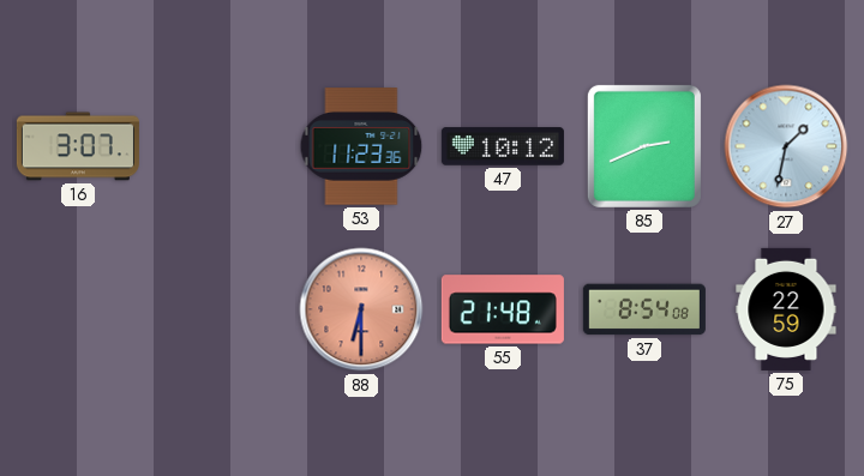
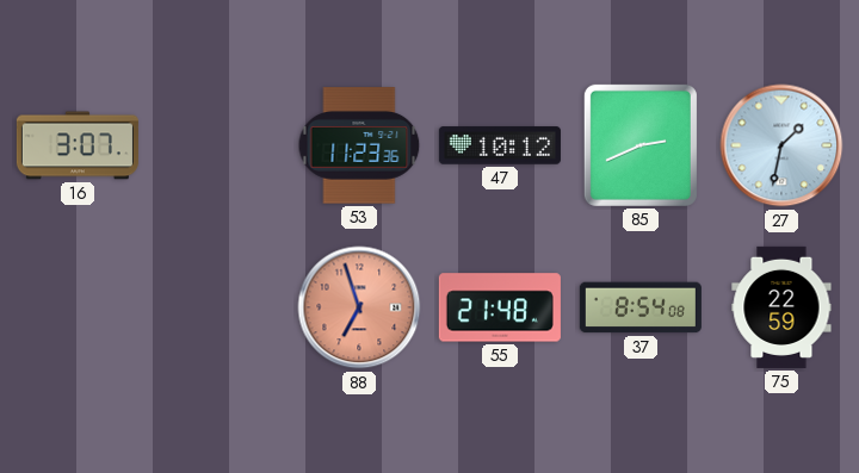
88: 6:30 -> 6:57 (359, 307)
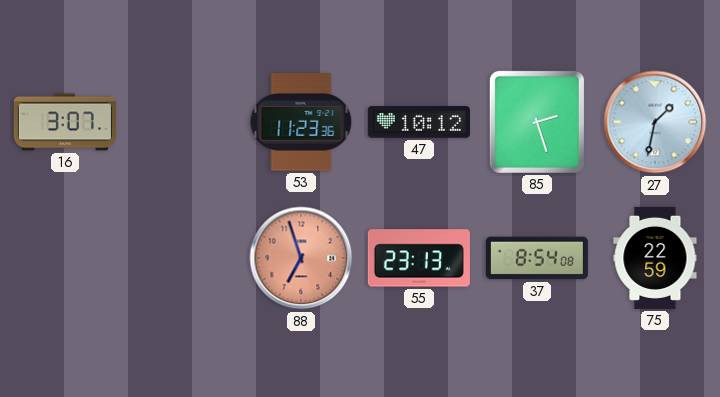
85: 2:41 -> 2:27 (537, 122)
55: 21:48 -> 23:13 (419, 258)
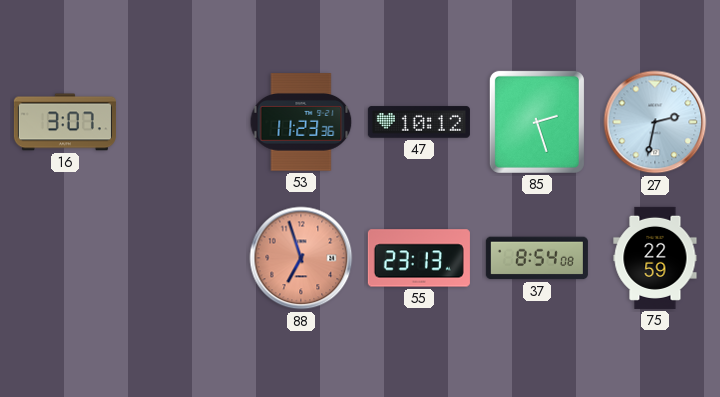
27: 1:32 -> 2:32 (655, 122)
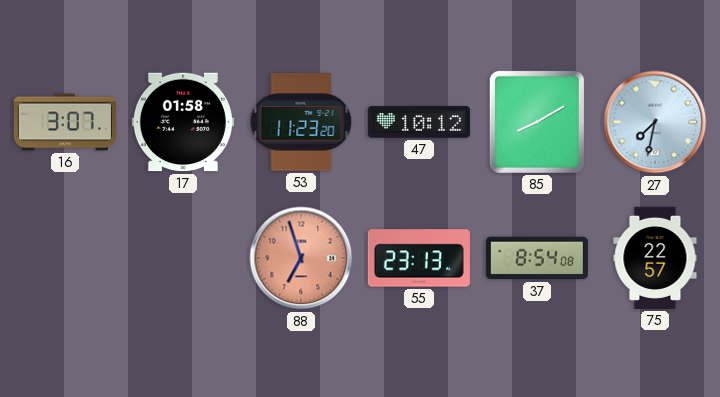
17: none -> 01:58 (183, 122)
53: 11:23:36 -> 11:23:20 (301, 122)
85: 2:27 -> 8:10 (537, 122)
27: 2:32 -> 7:32 (655, 122)
75: 22:59 -> 22:57 (655, 258)
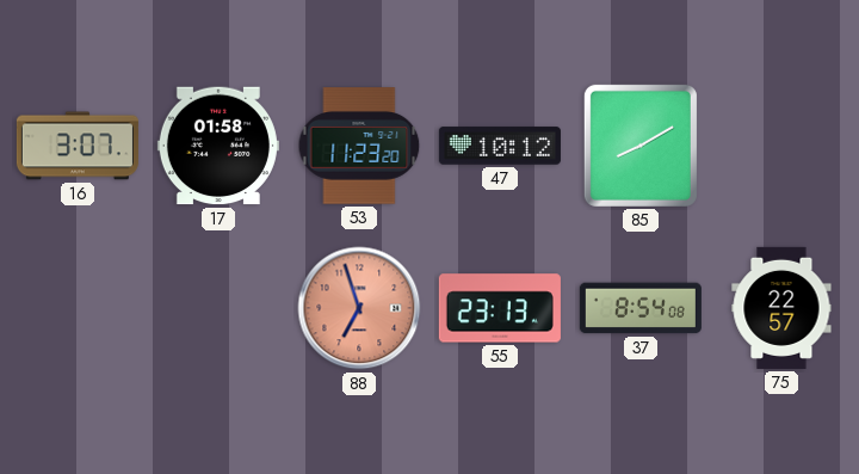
27: 7:32 -> none (655, 122)
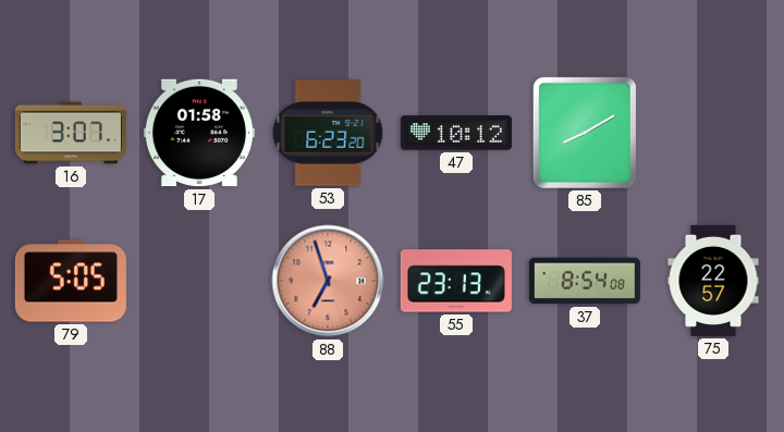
53: 11:23 -> 6:23 (328, 133)
79: none -> 5:05 (71, 281)
